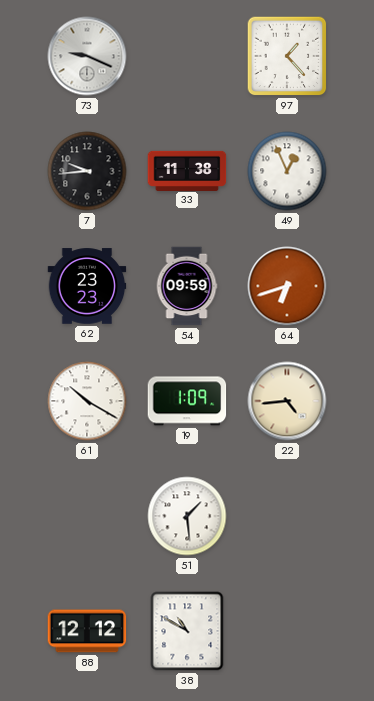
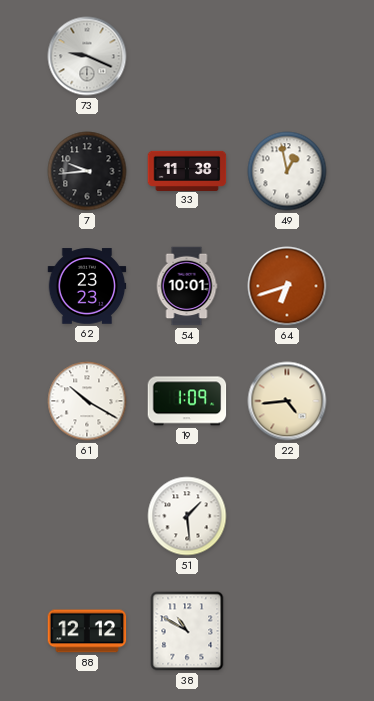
97: 1:23 -> none (287, 56)
49: 12:56 -> 12:58 (287, 171)
54: 09:59 -> 10:01 (187, 286)
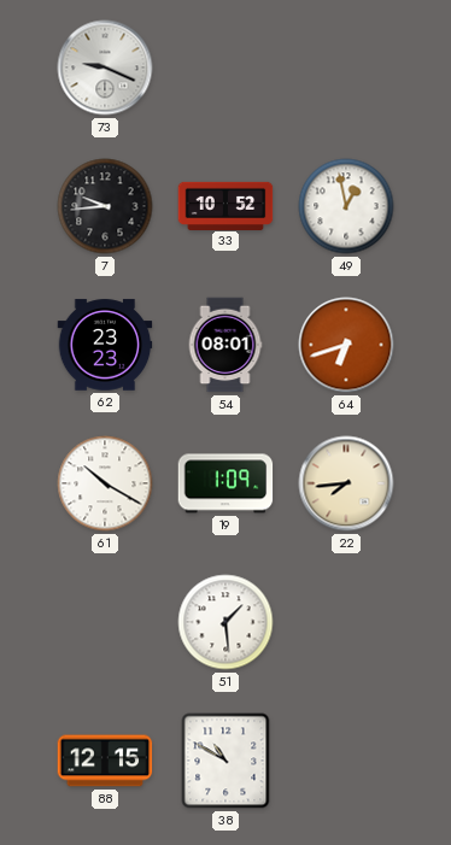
33: 11:38 -> 10:52 (225, 205)
54: 10:01 -> 08:01 (225, 345)
22: 4:44 -> 7:44 (346, 483)
88: 12:12 -> 12:15 (105, 761)
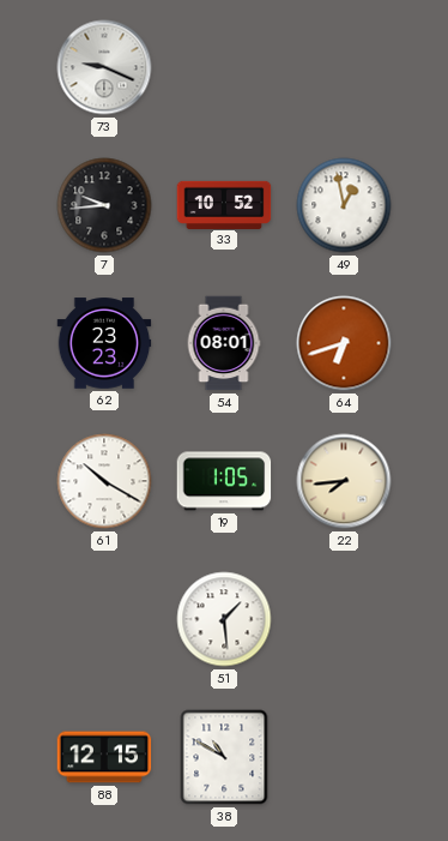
19: 1:09 -> 1:05 (224, 481)
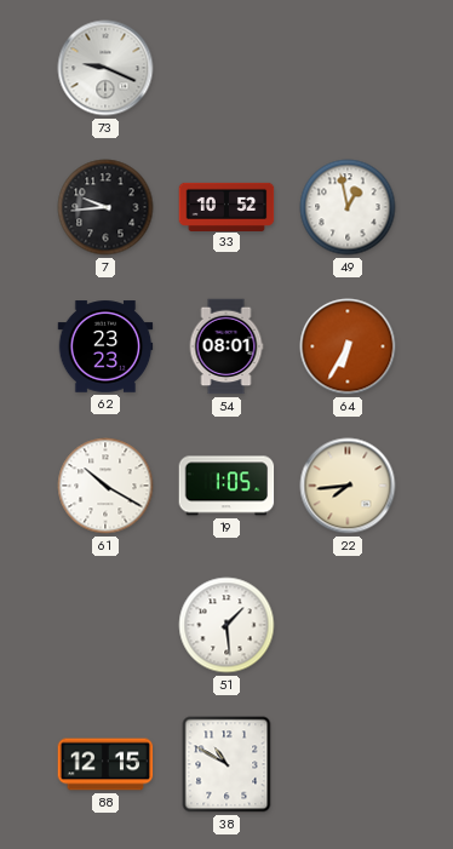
64: 6:42 -> 6:35 (348, 346)
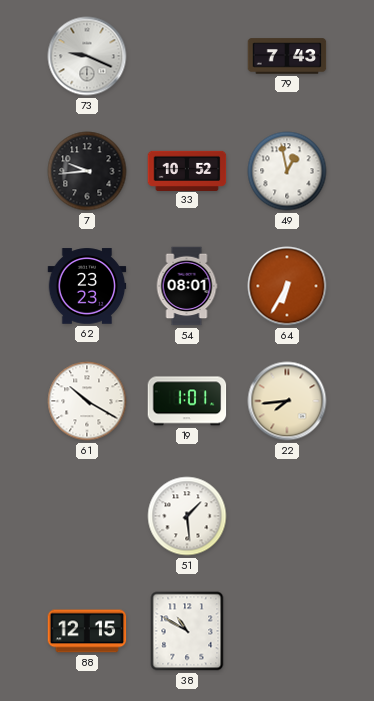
79: none -> 7:43 (287, 56)
19: 1:05 -> 1:01 (187, 401)
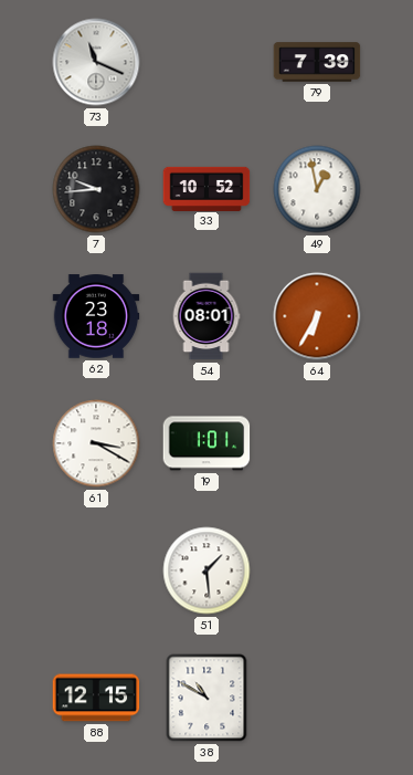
73: 9:19 -> 11:19 (96, 62)
79: 7:43 -> 7:39 (317, 62)
62: 23:23 -> 23:18 (96, 316)
61: 10:20 -> 3:20 (96, 443)
22: 7:44 -> none (287, 401)
